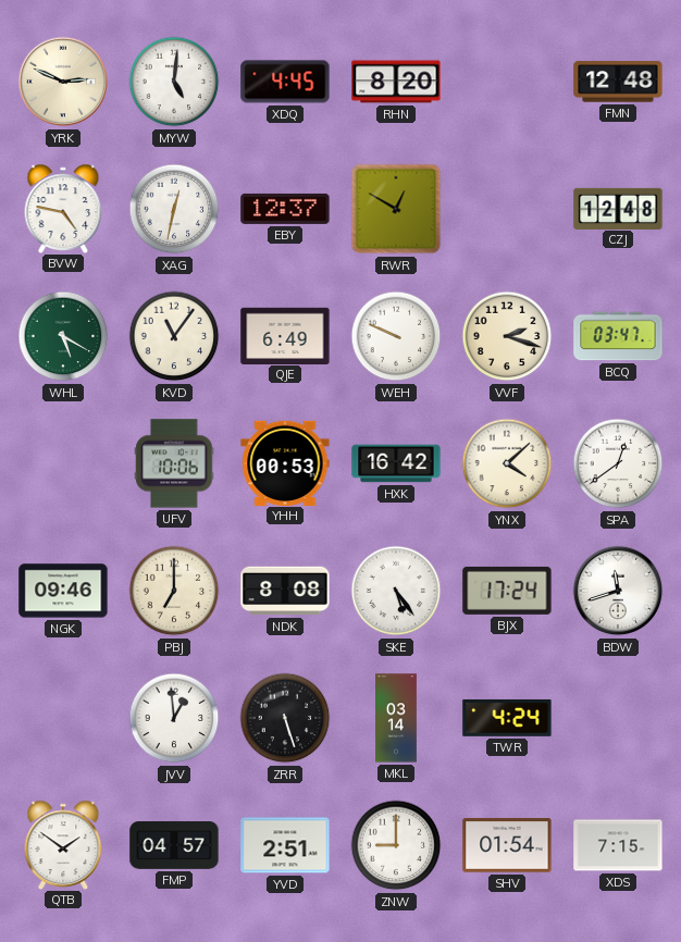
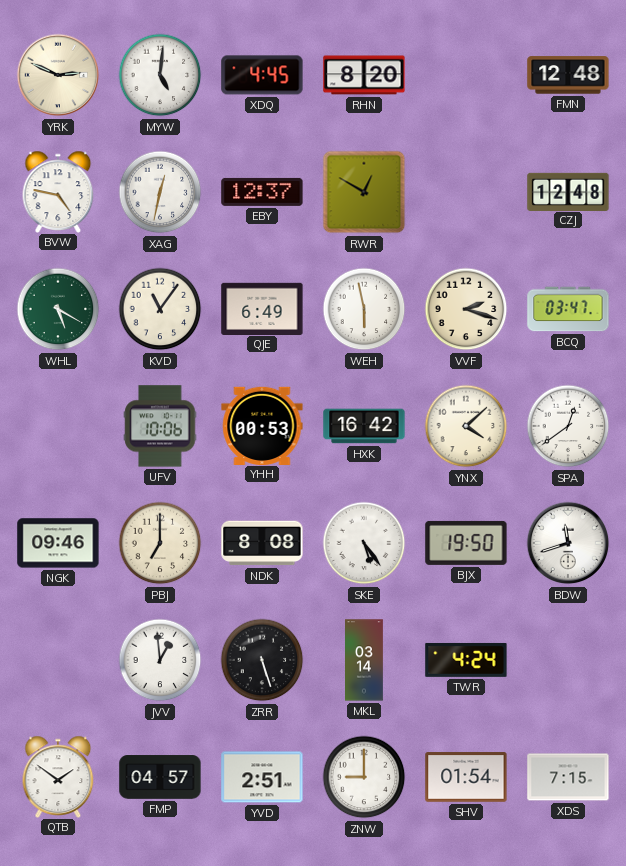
WEH: 9:49 -> 5:58 (364, 309)
BJX: 17:24 -> 19:50 (466, 543)
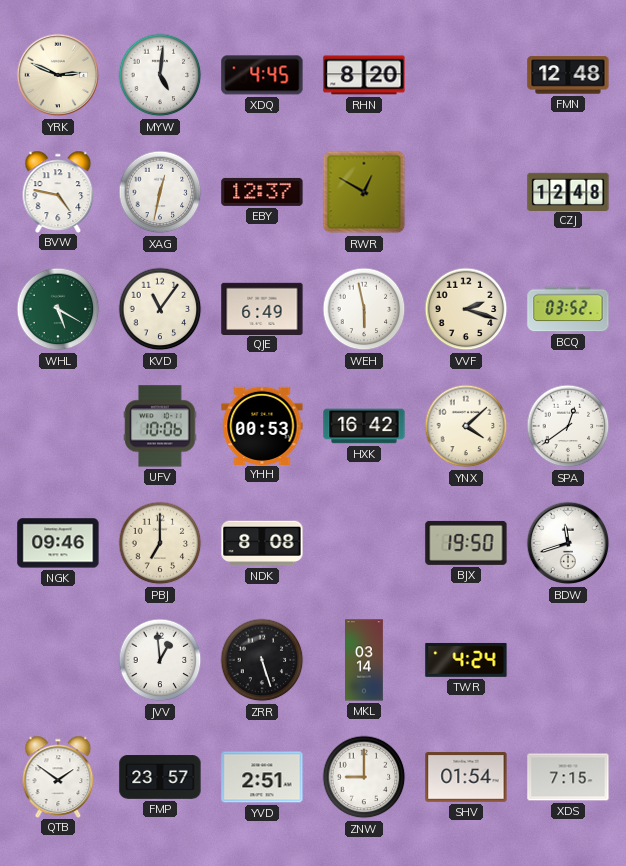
BCQ: 03:47 -> 03:52 (568, 309)
SKE: 5:24 -> none (364, 543)
FMP: 04:57 -> 23:57 (160, 777)
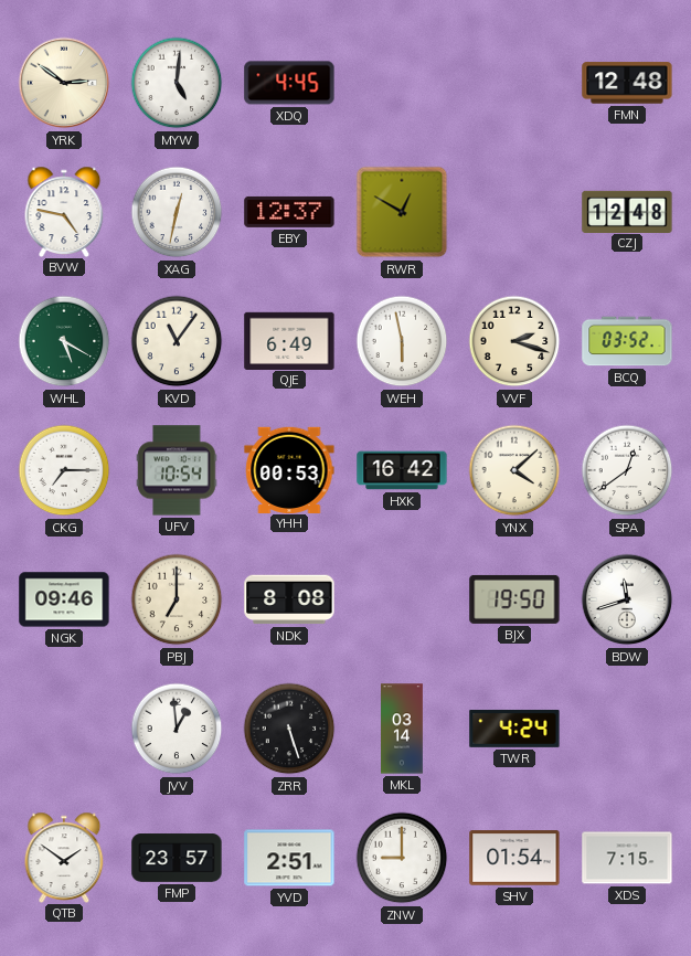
YRK: 2:49 -> 2:51 (64, 83)
RHN: 8:20 -> none (364, 75)
CKG: none -> 7:15 (64, 470)
UFV: 10:06 -> 10:54 (177, 470)
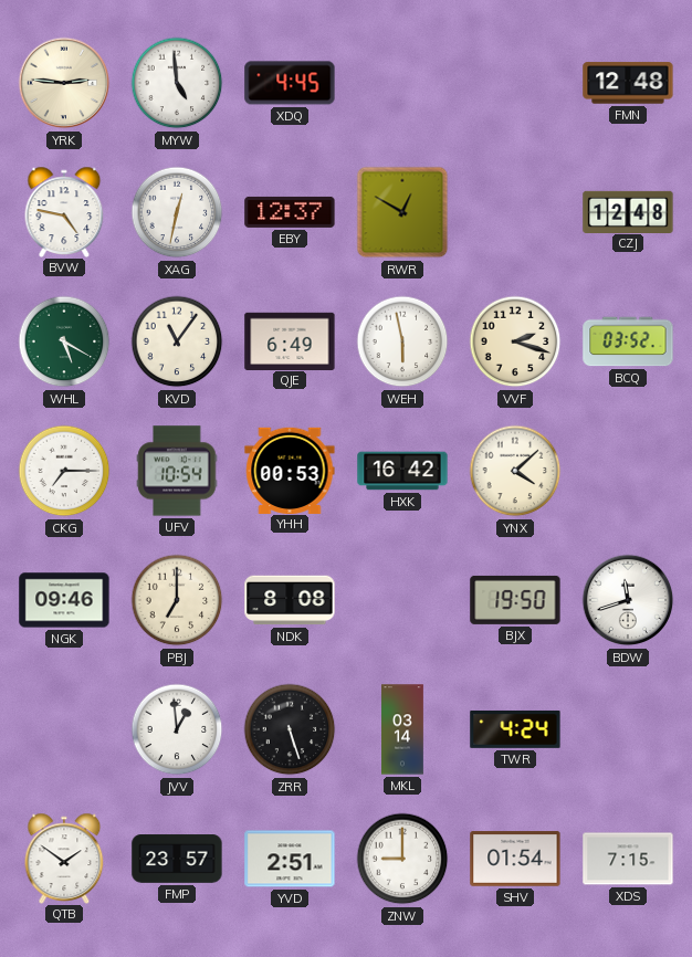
YRK: 2:51 -> 2:46 (64, 83)
MYW: 5:01 -> 4:59 (177, 83)
SPA: 12:39 -> none (627, 470)
